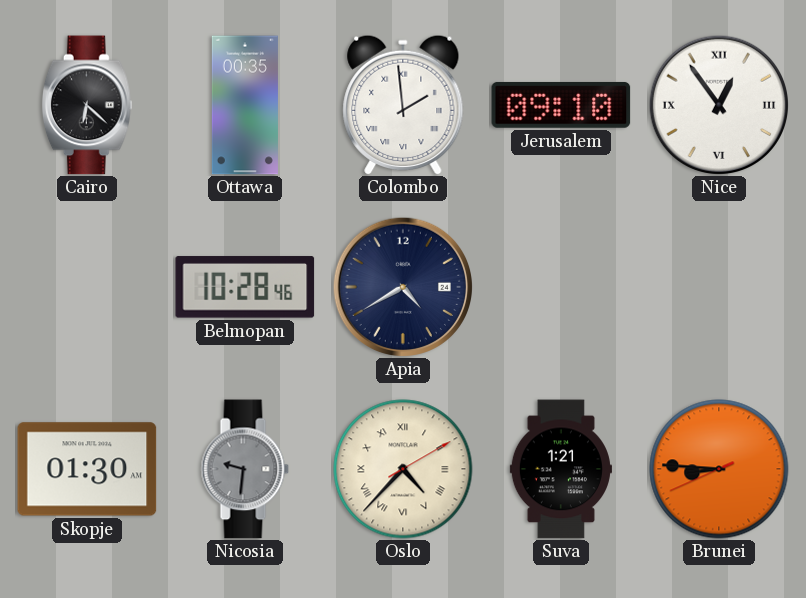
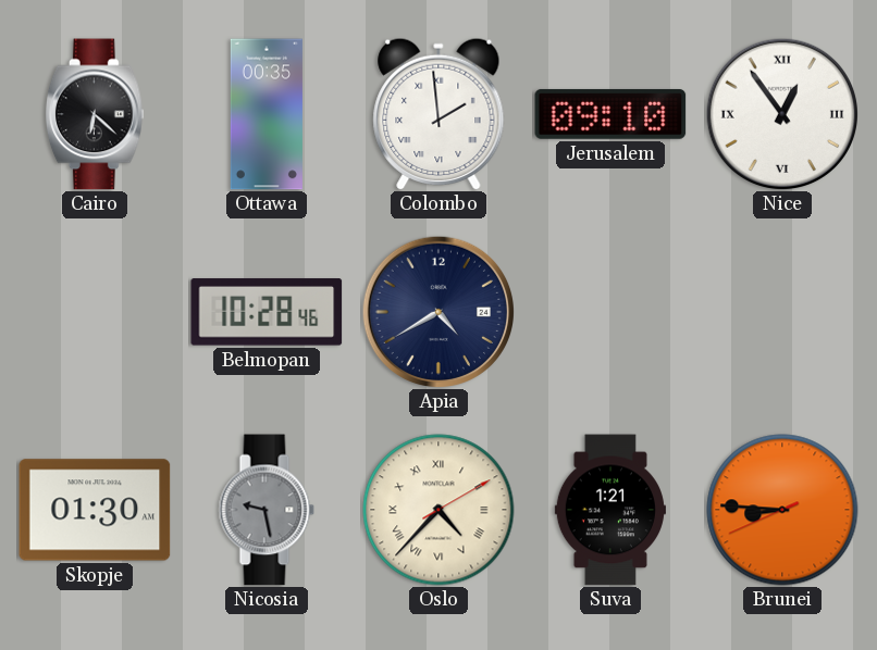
Nicosia: 9:31 -> 9:28 (267, 510)
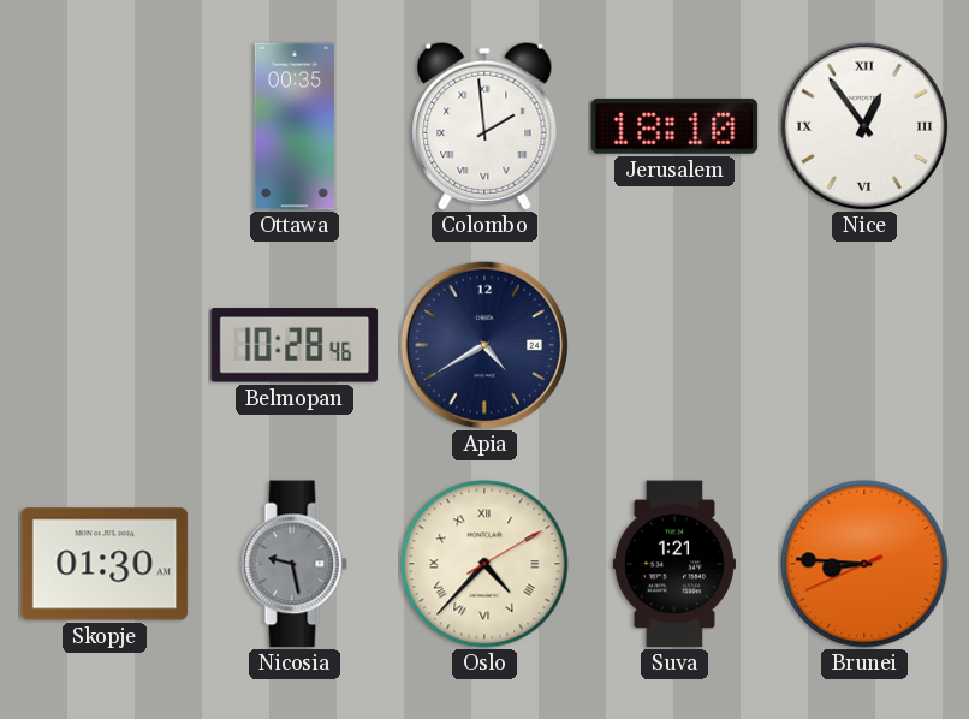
Cairo: 6:22 -> none (95, 114)
Jerusalem: 09:10 -> 18:10 (674, 126)
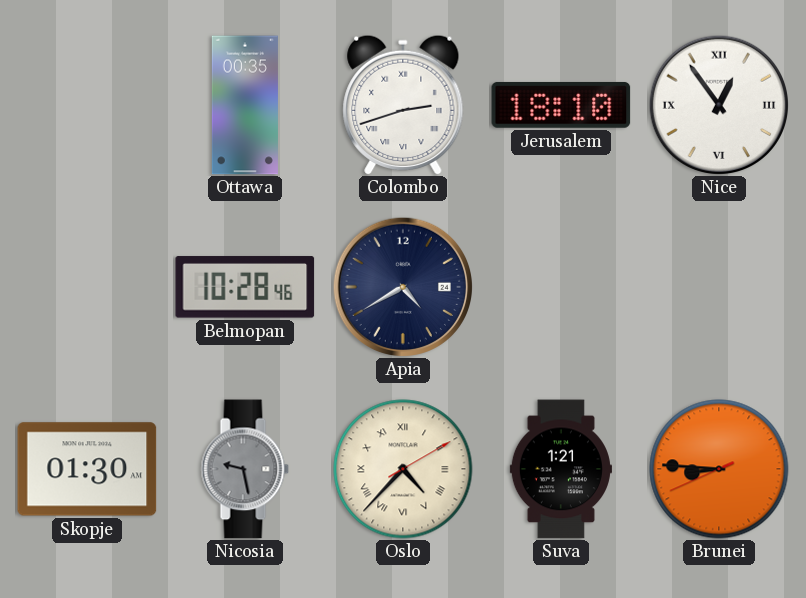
Colombo: 1:59 -> 2:42 (403, 105)
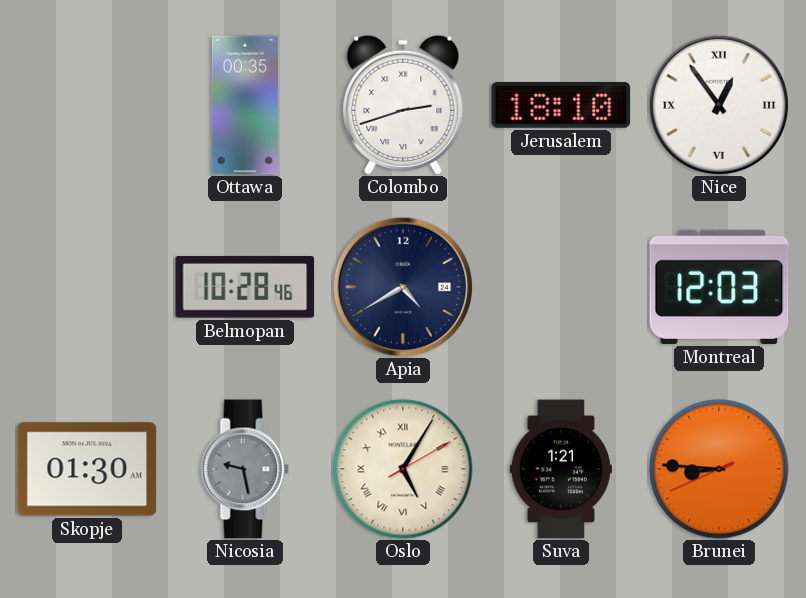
Montreal: none -> 12:03 (719, 287)
Oslo: 4:37 -> 5:05 (403, 469)
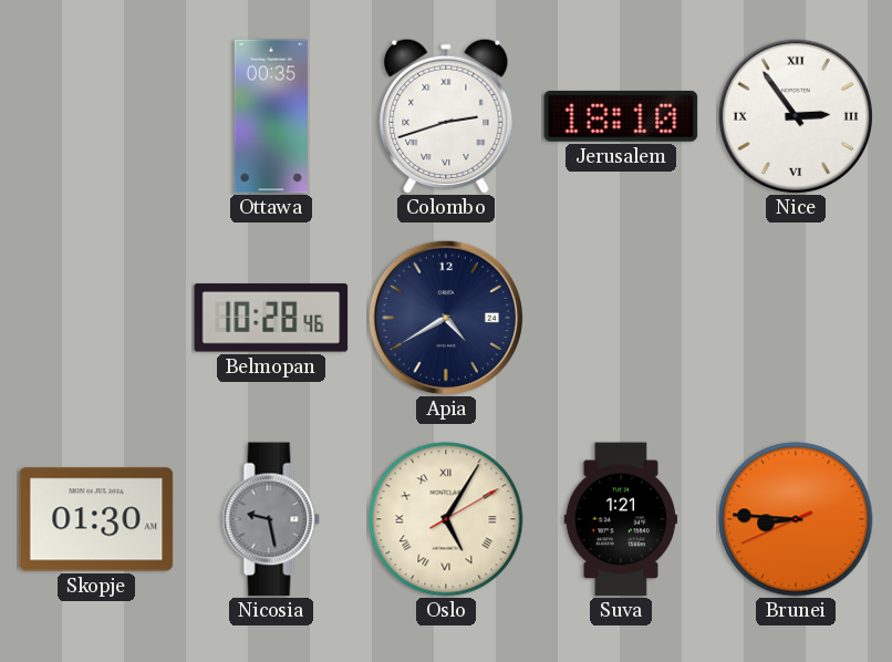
Nice: 12:54 -> 2:54 (795, 115)
Montreal: 12:03 -> none (719, 287)
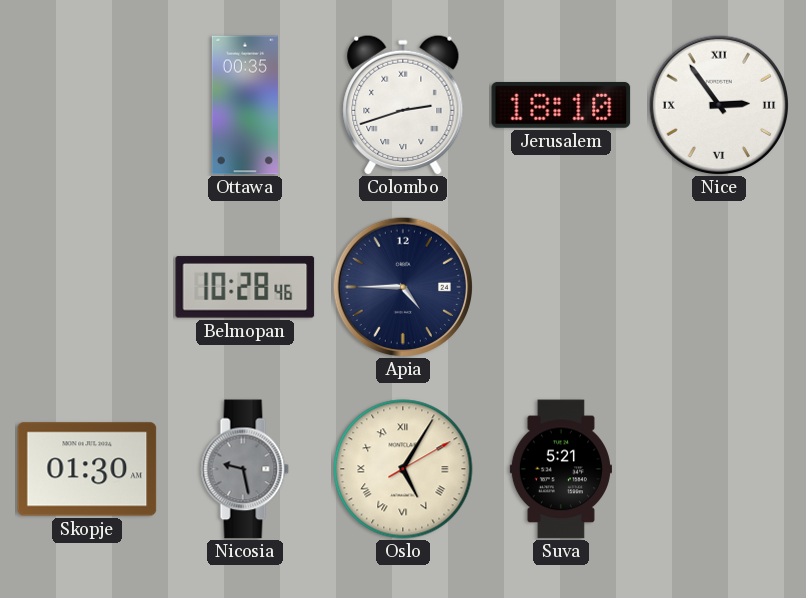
Apia: 4:40 -> 4:45 (402, 286)
Suva: 1:21 -> 5:21 (561, 469)
Brunei: 8:45 -> none (796, 519)
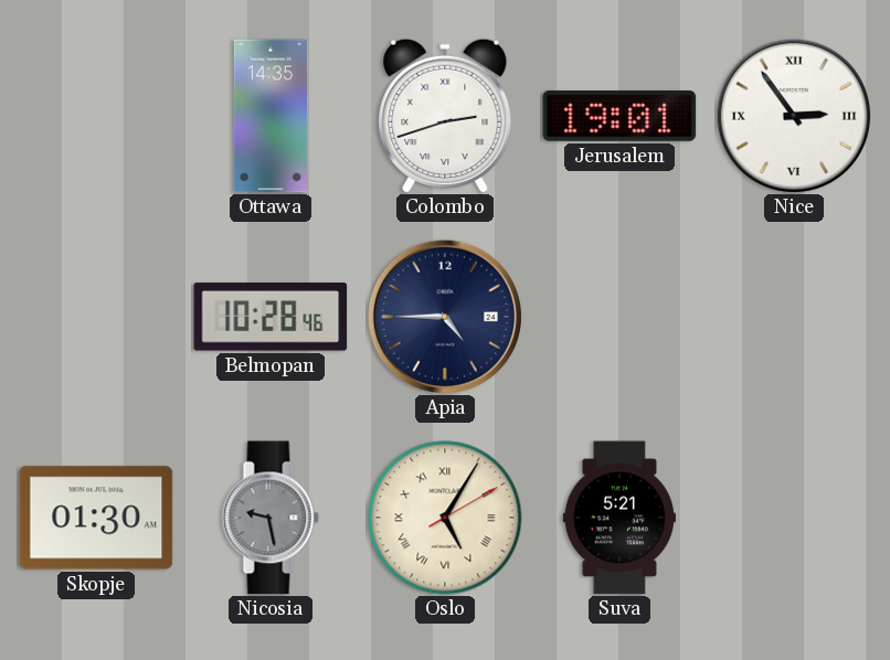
Ottawa: 00:35 -> 14:35 (271, 116)
Jerusalem: 18:10 -> 19:01 (619, 116)
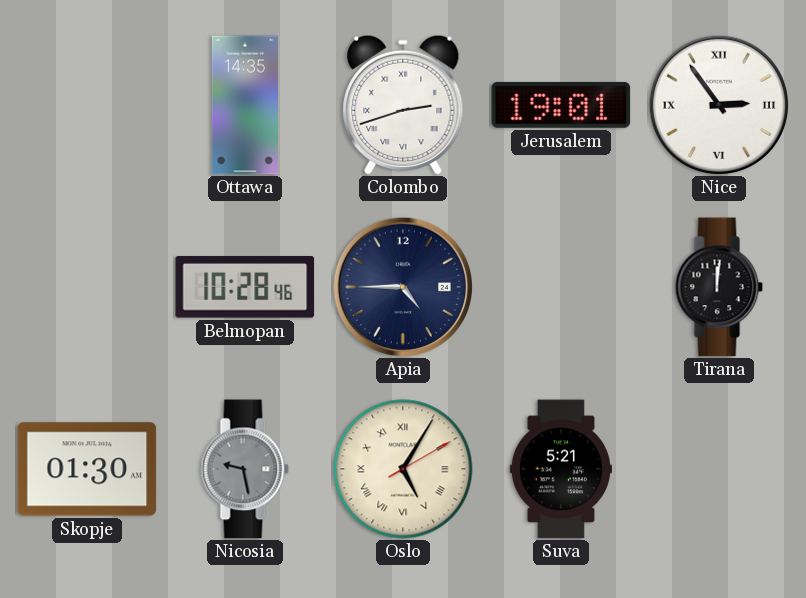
Tirana: none -> 12:01 (719, 287)
